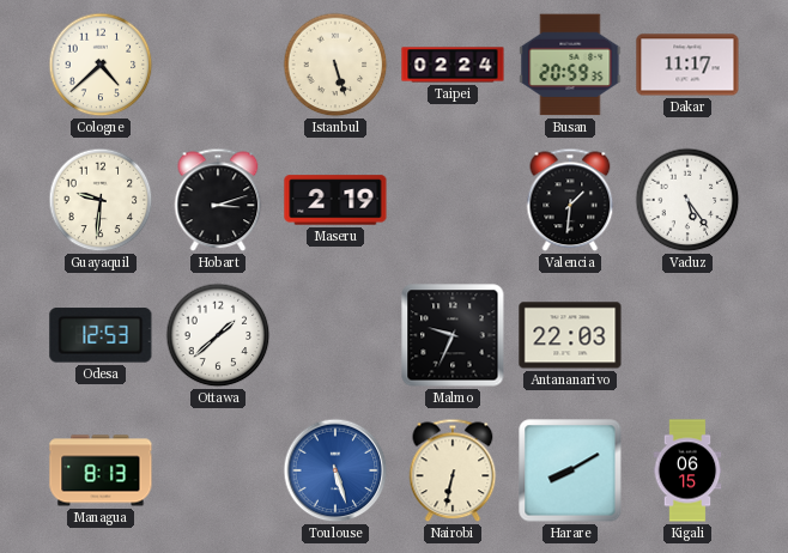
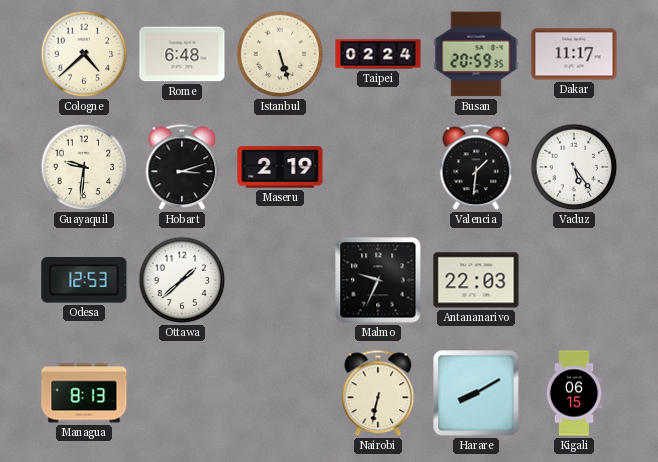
Rome: none -> 6:48 (182, 54)
Toulouse: 5:27 -> none (335, 470)
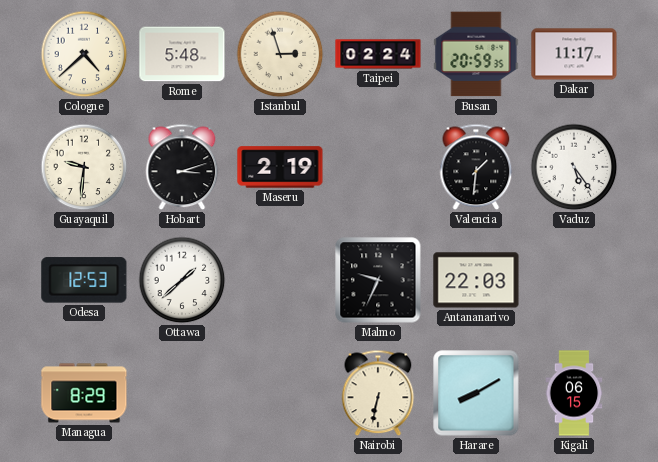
Rome: 6:48 -> 5:48 (182, 54)
Istanbul: 5:27 -> 2:57 (280, 54)
Managua: 8:13 -> 8:29 (84, 393)
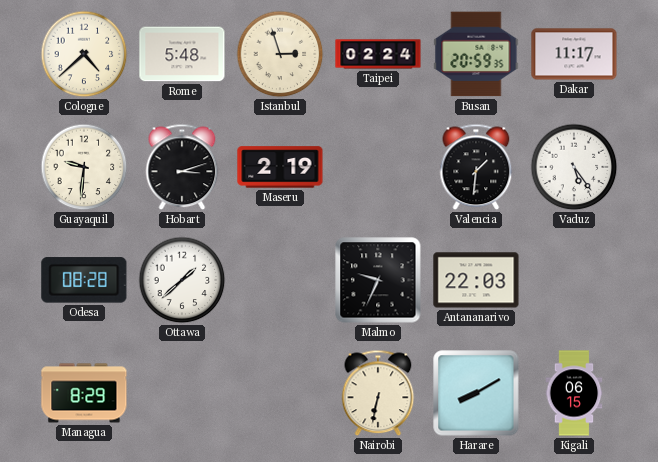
Odesa: 12:53 -> 08:28 (84, 280)
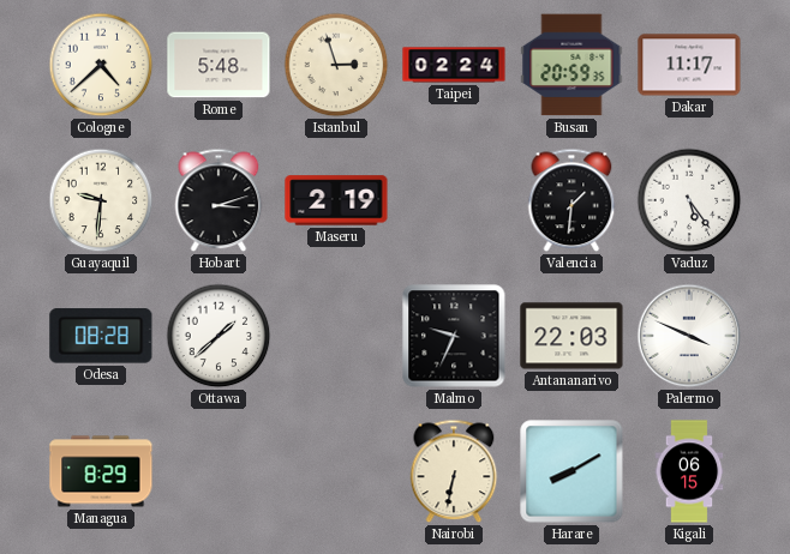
Palermo: none -> 3:49 (689, 336)
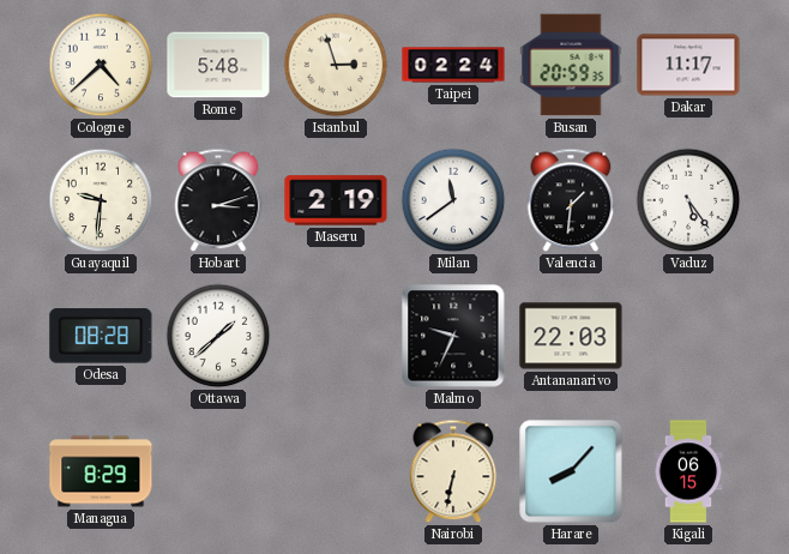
Milan: none -> 11:39 (453, 200)
Palermo: 3:49 -> none (689, 336)
Harare: 8:10 -> 8:07 (571, 471)
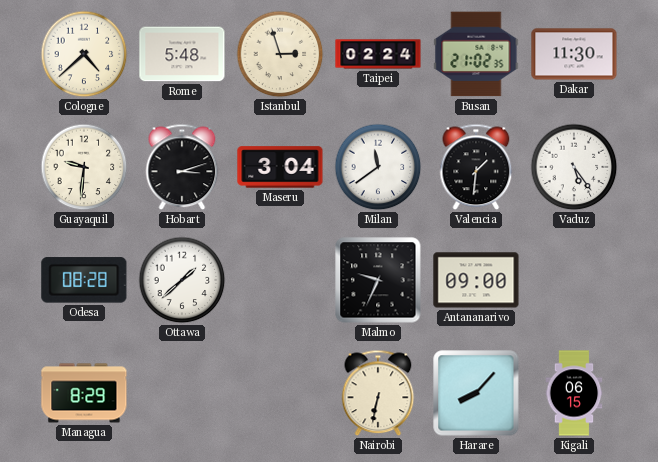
Busan: 20:59 -> 21:02 (476, 54)
Dakar: 11:17 -> 11:30 (574, 54)
Maseru: 2:19 -> 3:04 (280, 167)
Antananarivo: 22:03 -> 09:00 (476, 280)
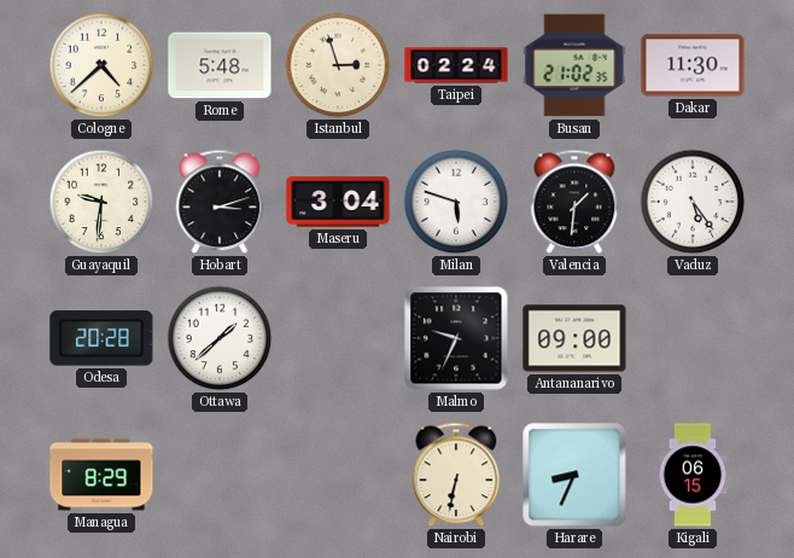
Milan: 11:39 -> 5:48 (456, 202)
Odesa: 08:28 -> 20:28 (101, 338)
Harare: 8:07 -> 8:34 (574, 475)
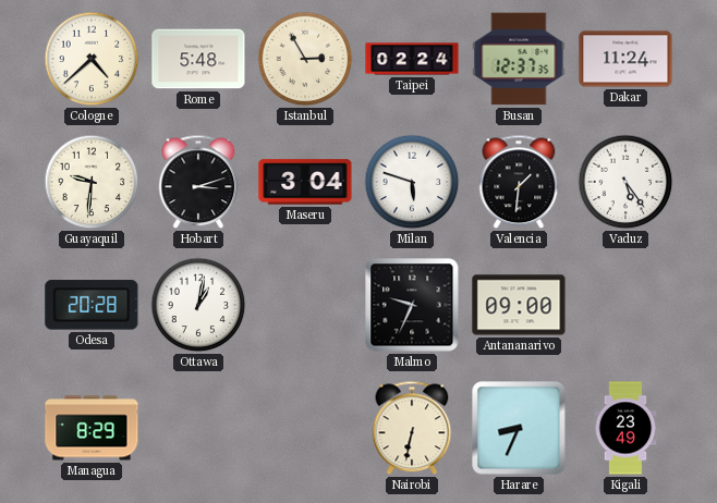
Istanbul: 2:57 -> 2:55 (305, 59)
Busan: 21:02 -> 12:37 (519, 59)
Dakar: 11:30 -> 11:24 (625, 59)
Ottawa: 1:38 -> 1:02 (198, 305)
Kigali: 06:15 -> 23:49 (625, 428)
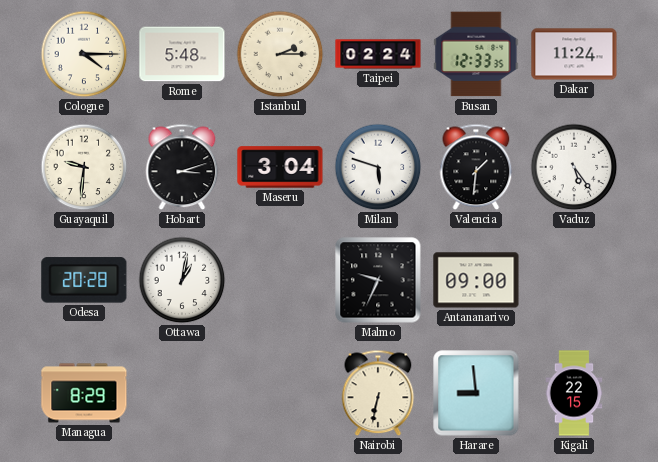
Cologne: 4:38 -> 4:15 (84, 54)
Istanbul: 2:55 -> 2:15 (280, 54)
Busan: 12:37 -> 12:33 (476, 54)
Harare: 8:34 -> 8:59 (476, 393)
Kigali: 23:49 -> 22:15 (574, 393)
